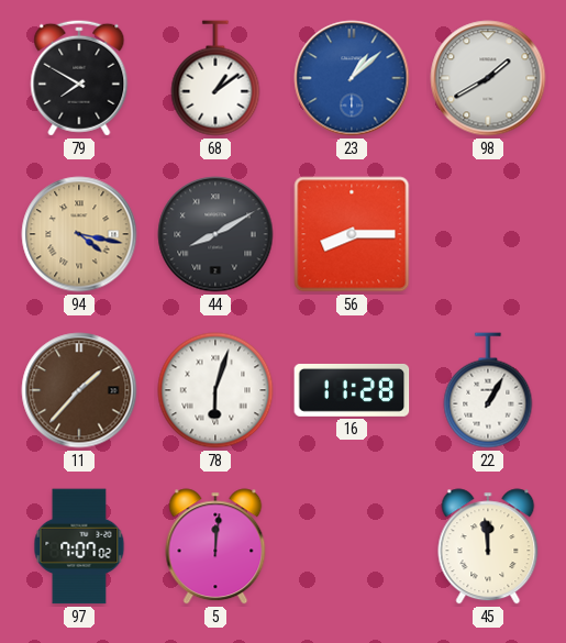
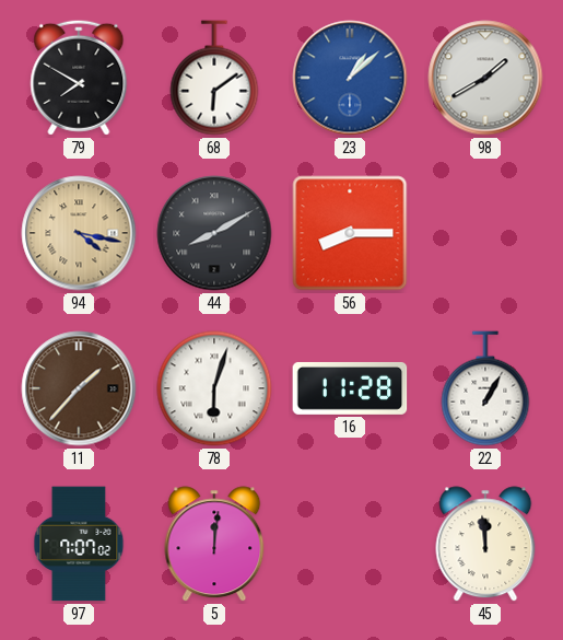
68: 1:09 -> 6:09 (214, 78)
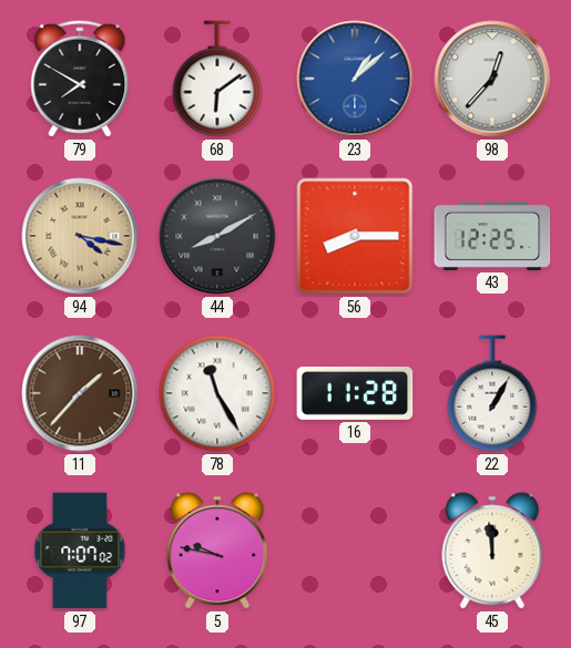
98: 1:40 -> 12:37 (492, 79)
43: none -> 12:25 (492, 236)
78: 6:03 -> 11:25 (217, 393)
5: 12:01 -> 9:47 (217, 551)
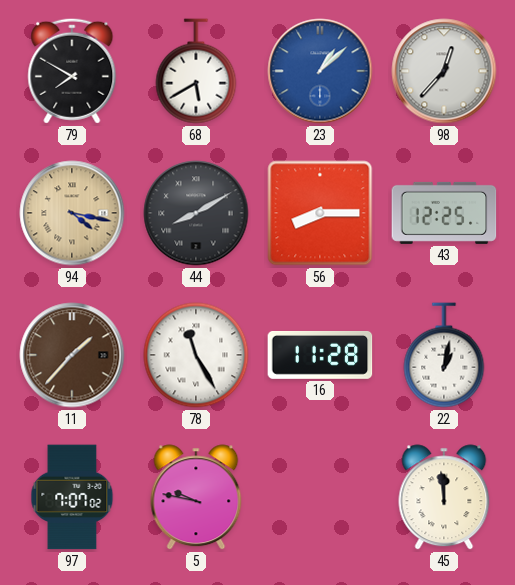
68: 6:09 -> 5:40 (196, 71)
22: 1:05 -> 1:02 (444, 355)
